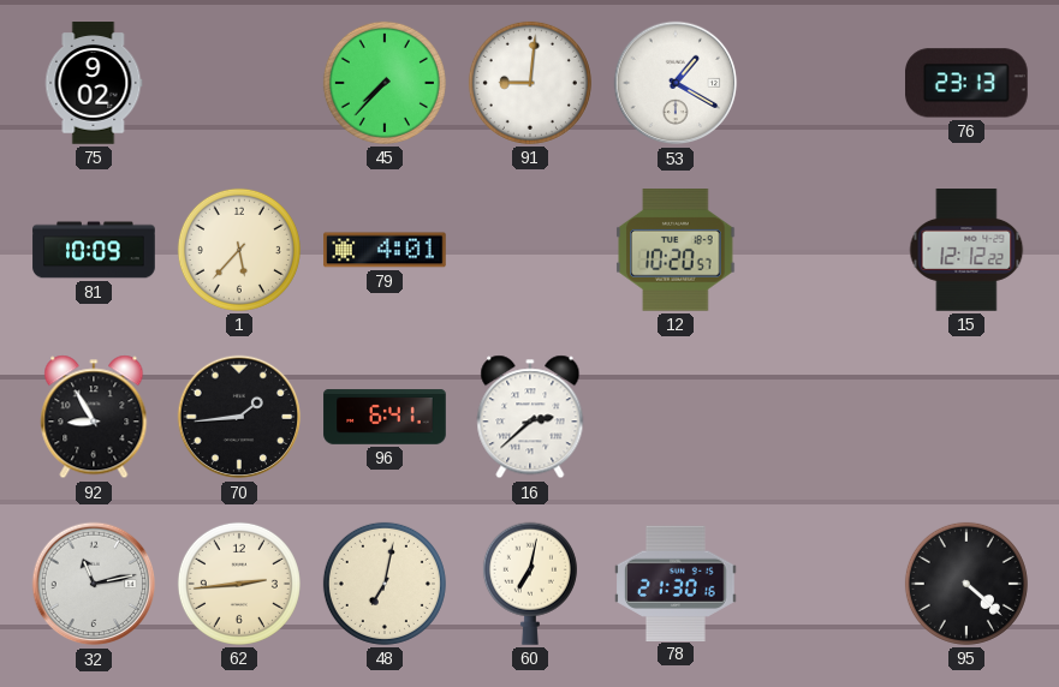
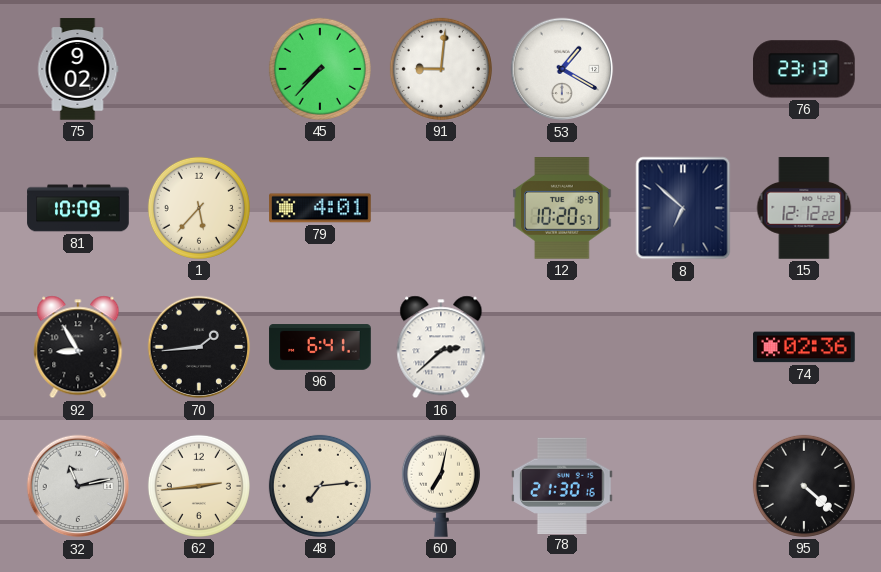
8: none -> 6:52 (683, 208)
74: none -> 02:36 (804, 347)
48: 7:02 -> 7:14 (320, 486)
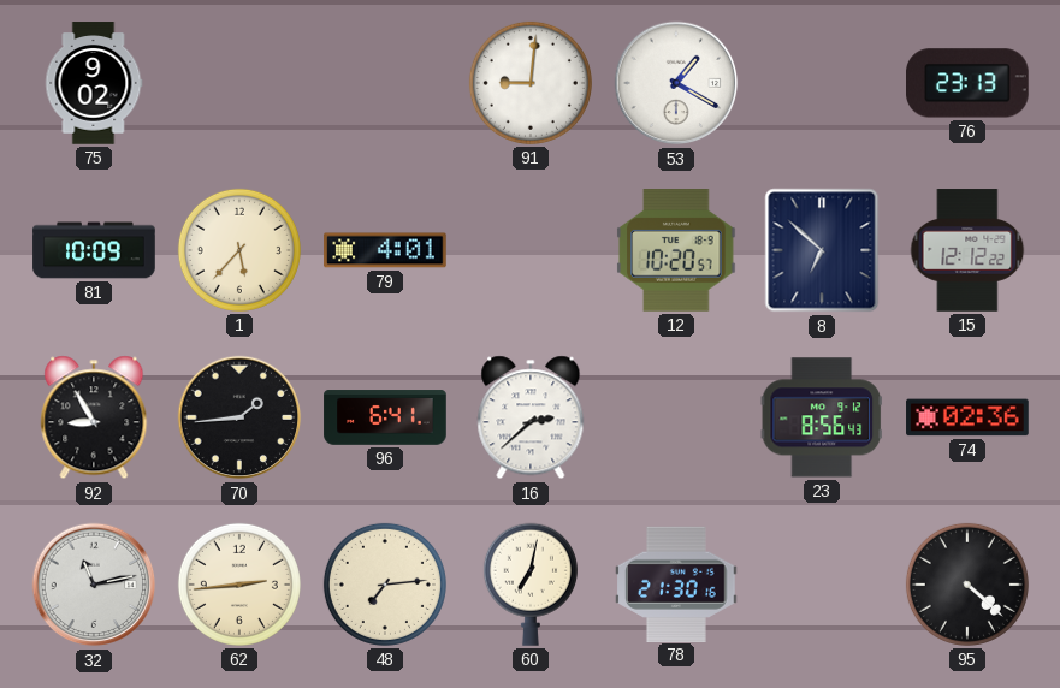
45: 7:37 -> none (320, 69)
23: none -> 8:56 (821, 417)
